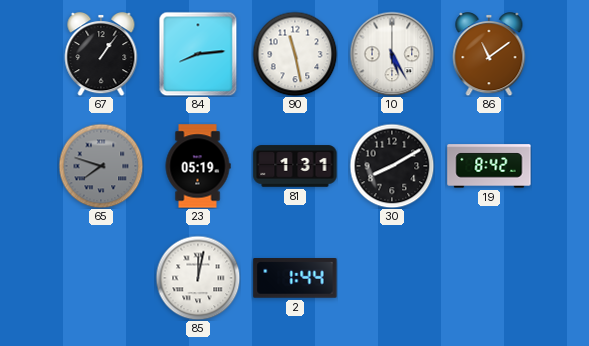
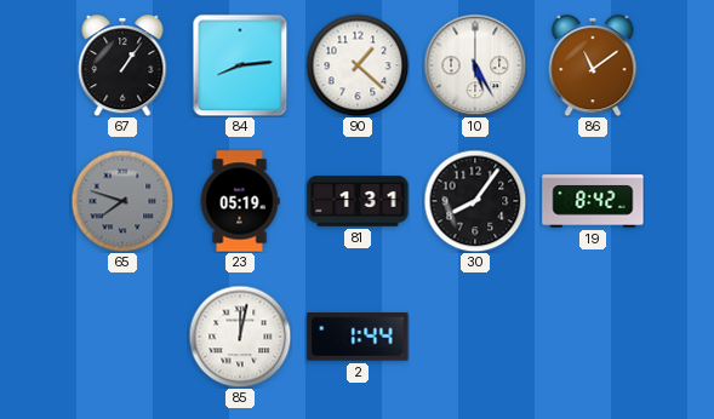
90: 11:28 -> 1:22 (358, 65)
30: 8:10 -> 8:06 (475, 201)
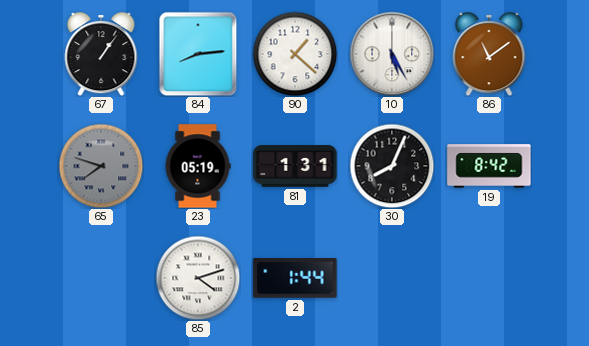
30: 8:06 -> 8:04 (392, 166)
85: 12:02 -> 4:12 (198, 278)
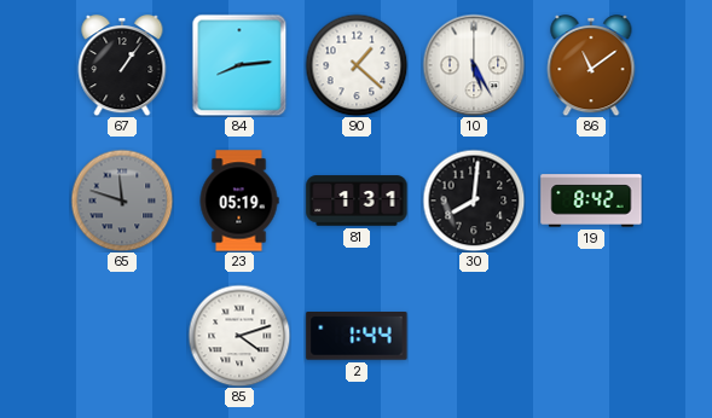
65: 7:48 -> 11:48 (122, 201)
30: 8:04 -> 8:01 (474, 201)
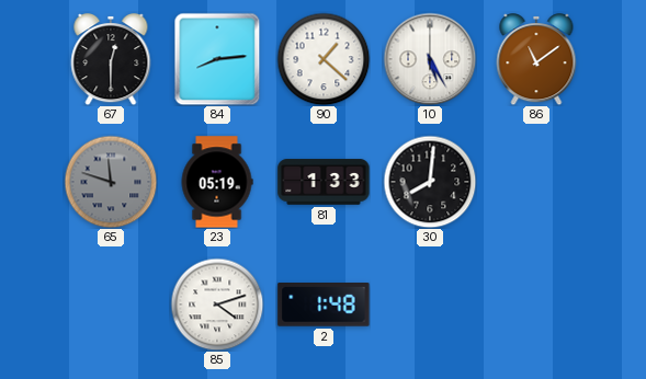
67: 1:06 -> 12:30 (111, 60)
81: 1:31 -> 1:33 (324, 182)
19: 8:42 -> none (591, 201)
2: 1:44 -> 1:48 (324, 305)
